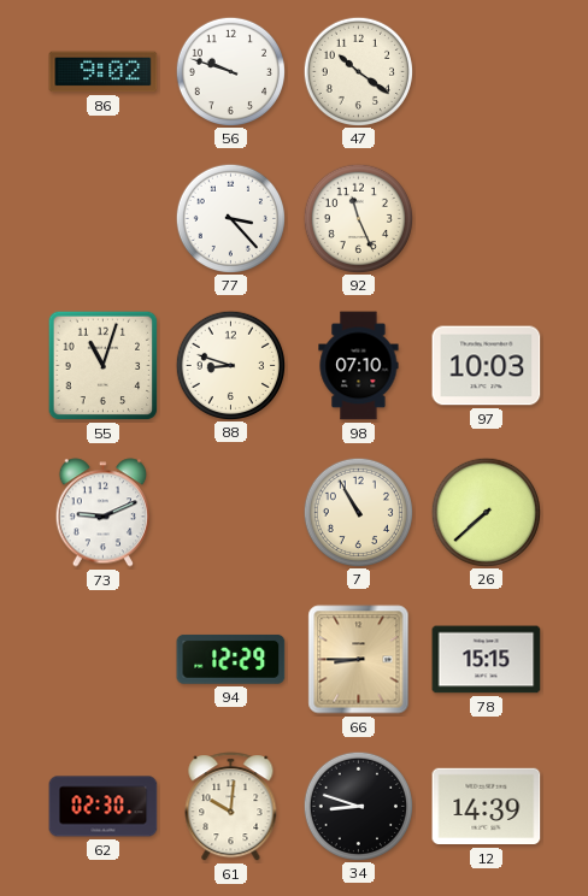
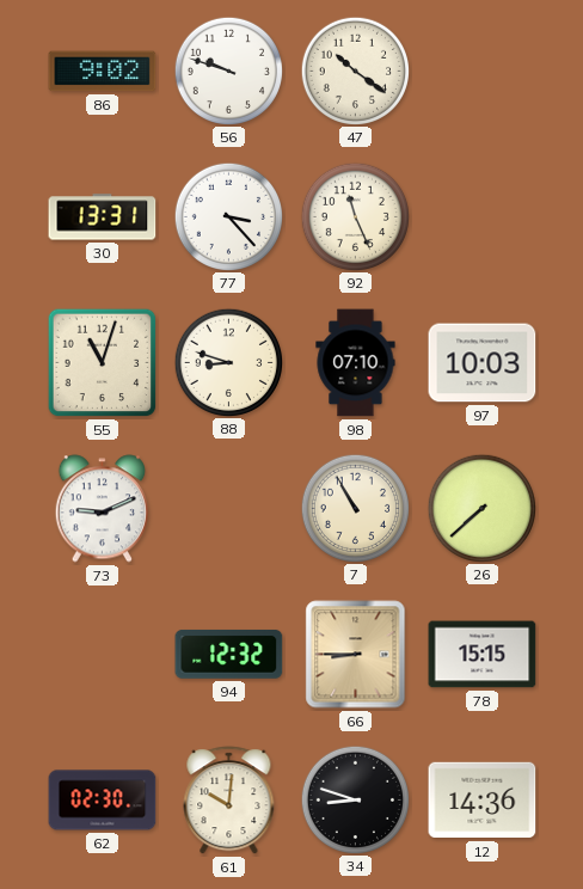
30: none -> 13:31 (103, 217)
94: 12:29 -> 12:32 (229, 655)
12: 14:39 -> 14:36 (483, 801)
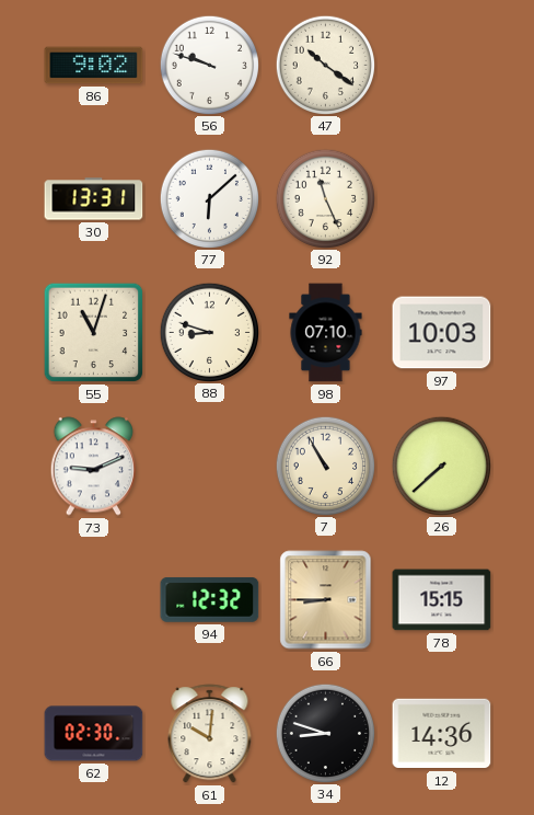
77: 3:23 -> 6:08 (209, 198)
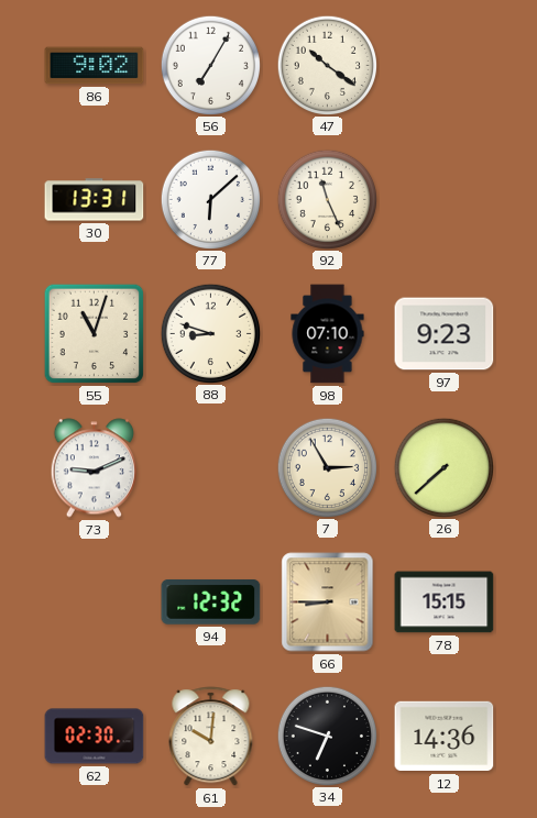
56: 9:48 -> 7:05 (210, 65)
97: 10:03 -> 9:23 (445, 334)
7: 10:55 -> 2:55 (327, 467)
34: 8:48 -> 6:48 (327, 736)
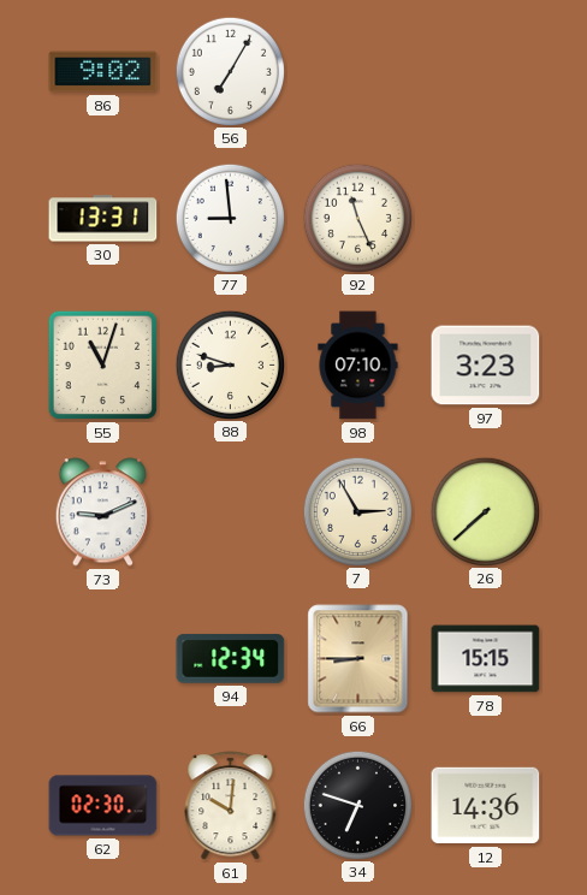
47: 10:21 -> none (327, 65)
77: 6:08 -> 8:59 (230, 218)
97: 9:23 -> 3:23 (486, 366)
94: 12:32 -> 12:34 (231, 659)
